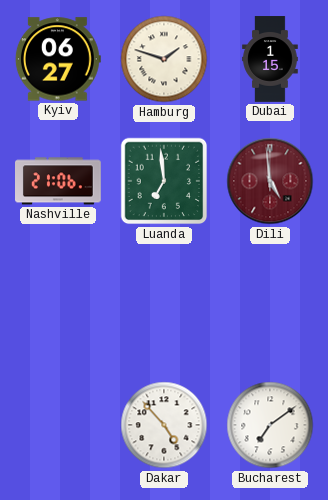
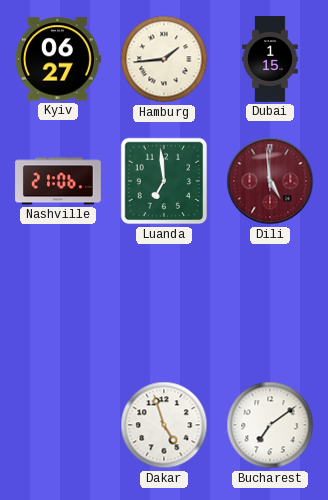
Hamburg: 1:48 -> 1:44 (164, 59)
Dakar: 4:53 -> 4:57 (164, 425)
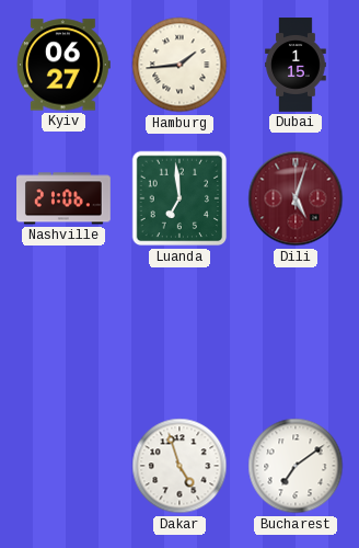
Dili: 4:59 -> 5:03 (296, 198)
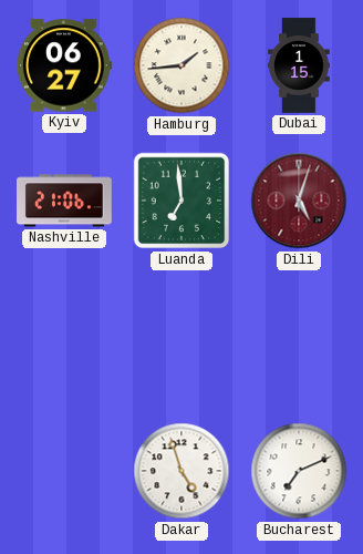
Bucharest: 7:09 -> 7:11 (299, 471)
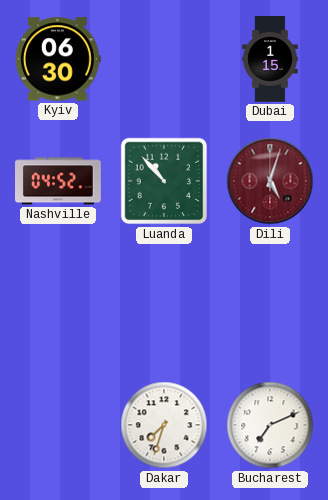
Kyiv: 06:27 -> 06:30 (58, 59)
Hamburg: 1:44 -> none (181, 65)
Nashville: 21:06 -> 04:52 (59, 181)
Luanda: 6:59 -> 10:53 (164, 181)
Dakar: 4:57 -> 7:33 (164, 425)
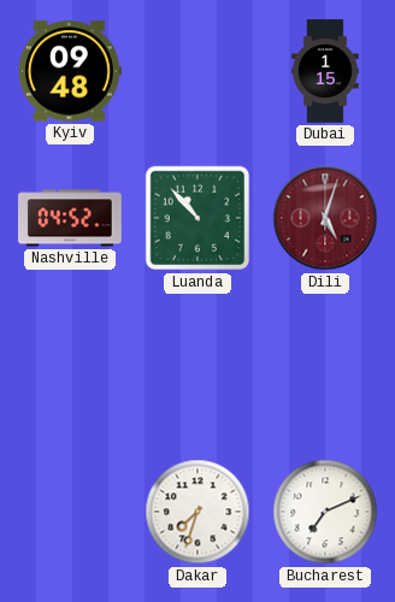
Kyiv: 06:30 -> 09:48 (70, 71)
